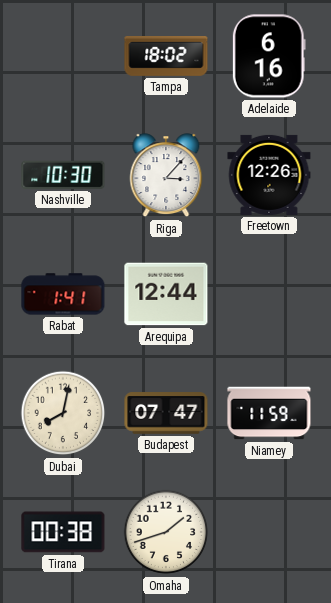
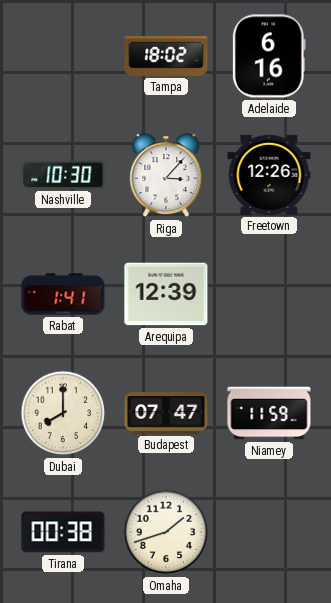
Arequipa: 12:44 -> 12:39 (166, 294)
Dubai: 8:02 -> 8:00 (63, 413)
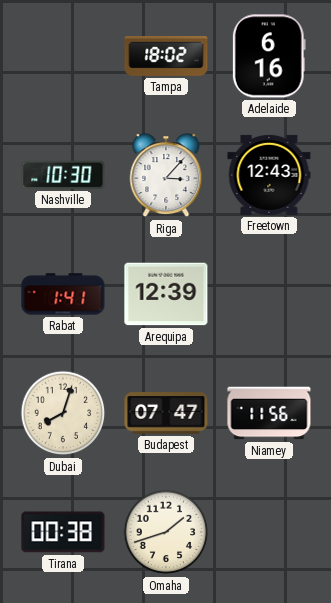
Freetown: 12:26 -> 12:43 (269, 175)
Dubai: 8:00 -> 8:03 (63, 413)
Niamey: 11:59 -> 11:56 (269, 413)
